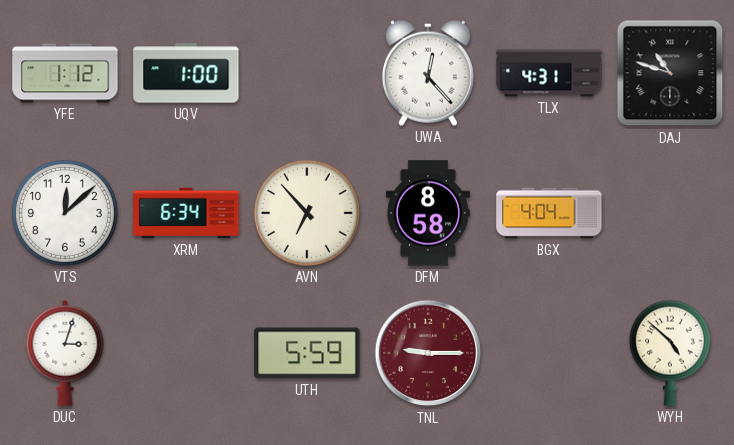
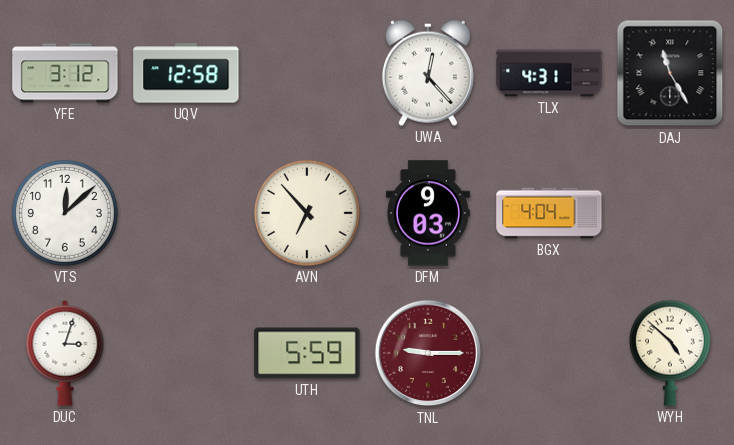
YFE: 1:12 -> 3:12 (65, 73)
UQV: 1:00 -> 12:58 (186, 73)
DAJ: 10:48 -> 11:25 (670, 73)
XRM: 6:34 -> none (186, 213)
DFM: 8:58 -> 9:03 (428, 213)
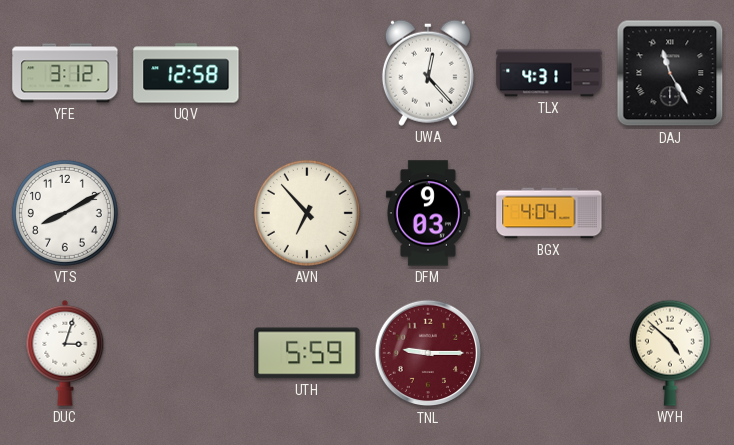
VTS: 12:08 -> 8:10 (65, 213)
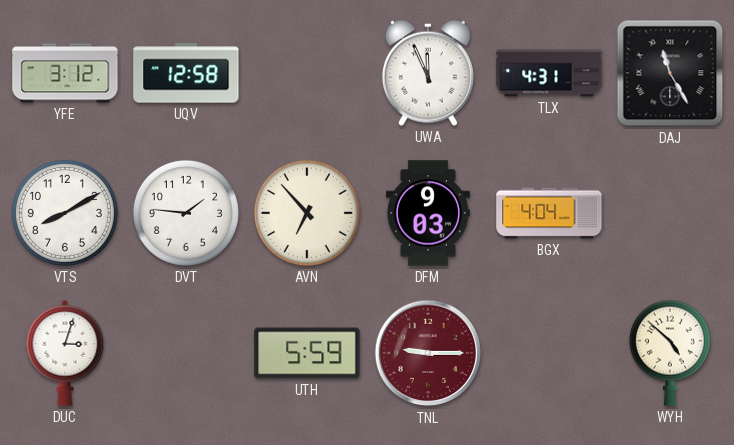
UWA: 12:23 -> 11:56 (428, 73)
DVT: none -> 1:46 (186, 213)
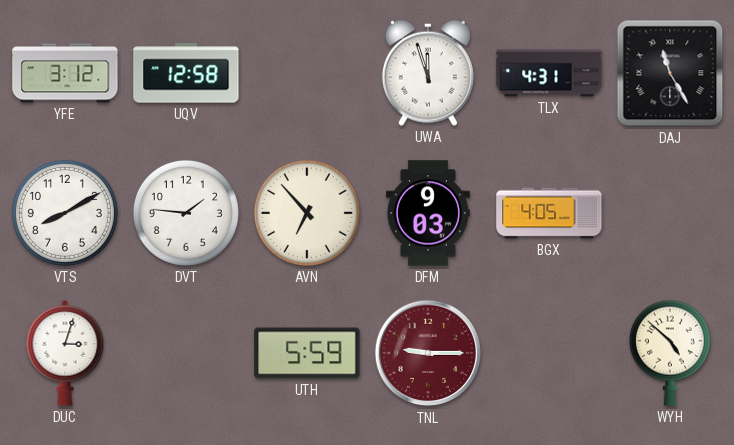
UWA: 11:56 -> 11:57 (428, 73)
BGX: 4:04 -> 4:05 (549, 213)
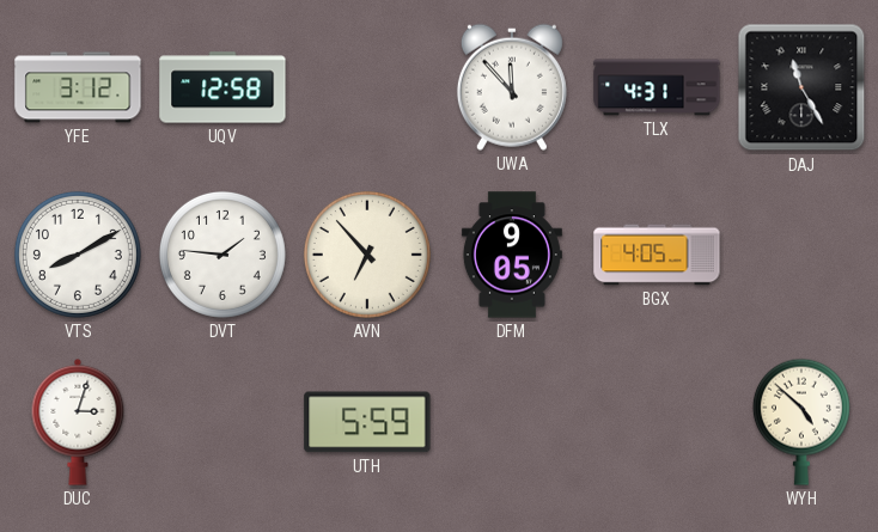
UWA: 11:57 -> 11:53 (512, 87)
DFM: 9:03 -> 9:05 (512, 255)
TNL: 9:15 -> none (428, 353)
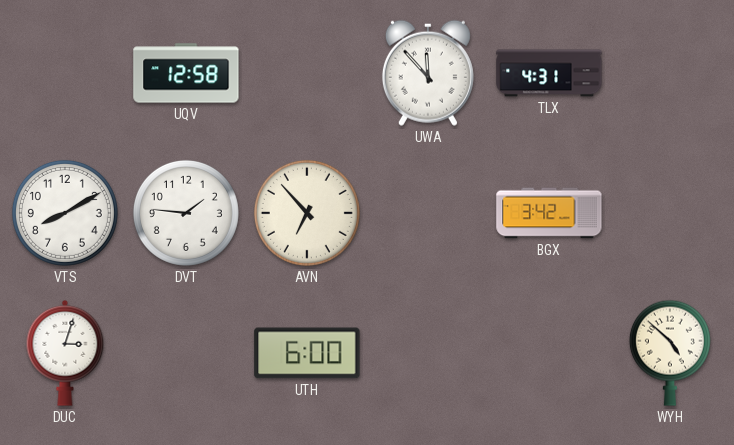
YFE: 3:12 -> none (78, 87)
DAJ: 11:25 -> none (801, 87)
DFM: 9:05 -> none (512, 255)
BGX: 4:05 -> 3:42 (549, 213)
UTH: 5:59 -> 6:00 (307, 353)
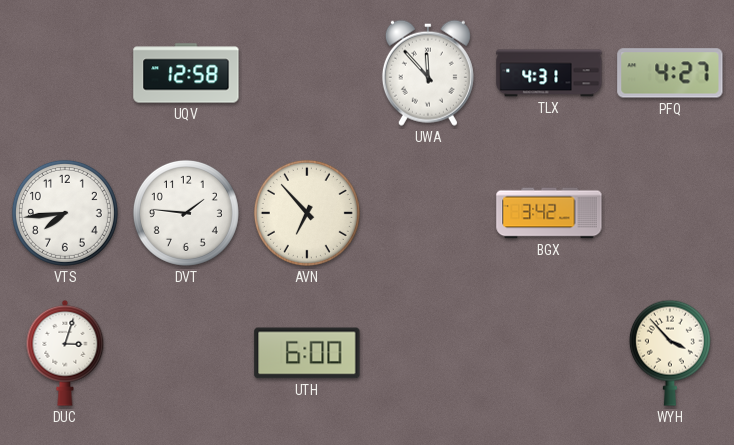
PFQ: none -> 4:27 (670, 73)
VTS: 8:10 -> 7:44 (65, 213)
WYH: 4:52 -> 3:53 (670, 353)
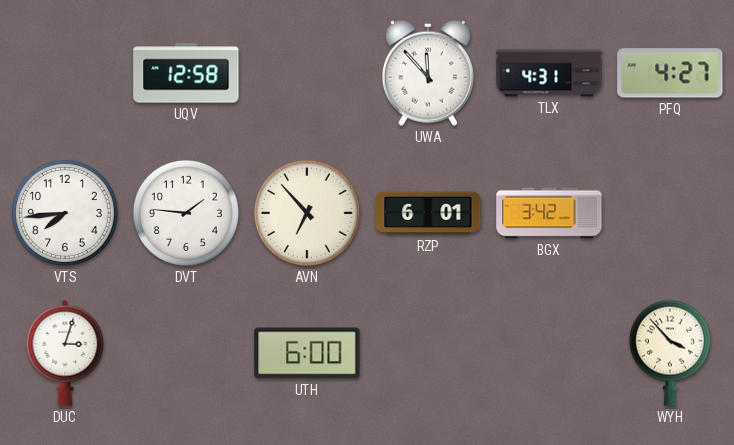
RZP: none -> 6:01 (428, 213)
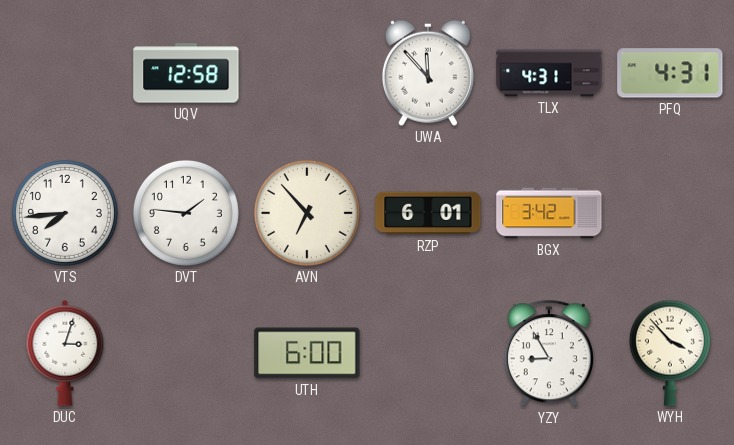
PFQ: 4:27 -> 4:31 (670, 73)
YZY: none -> 8:55 (549, 354)
